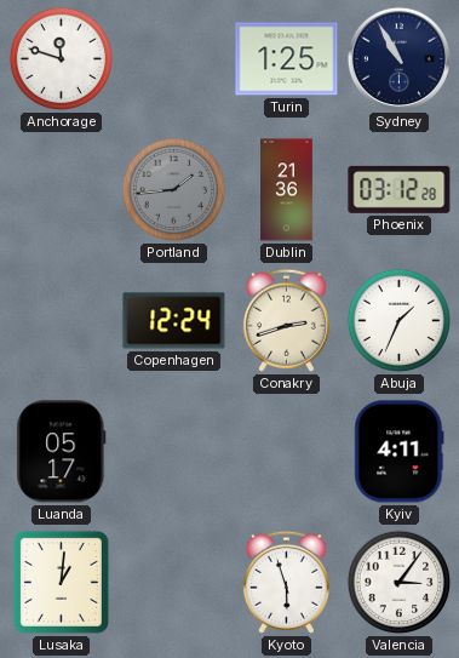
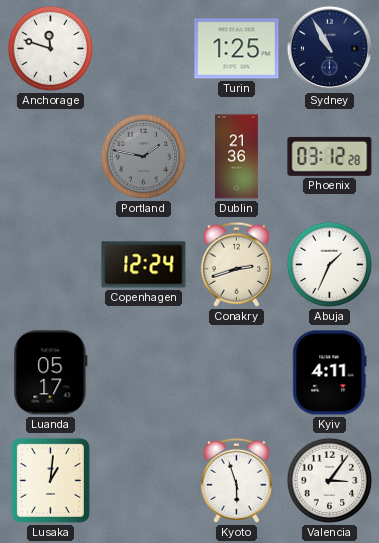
Portland: 1:44 -> 1:47 (144, 157)
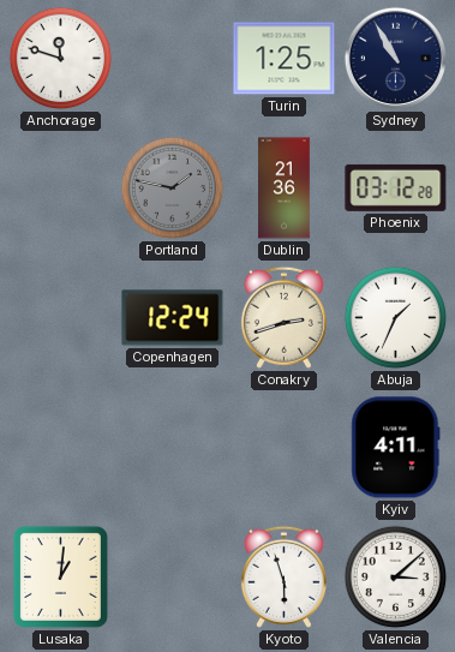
Luanda: 05:17 -> none (51, 373)
Valencia: 3:06 -> 3:08 (396, 578)
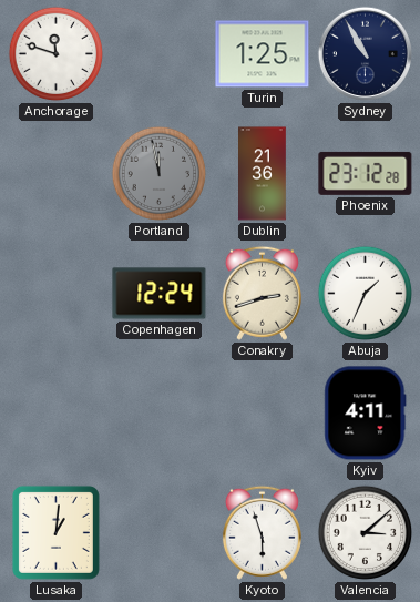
Portland: 1:47 -> 11:58 (160, 174)
Phoenix: 03:12 -> 23:12 (366, 173)
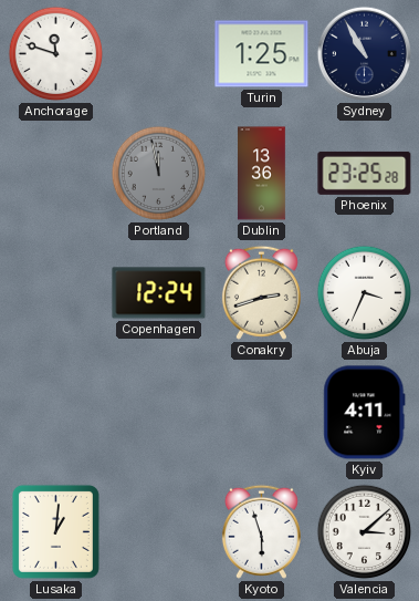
Dublin: 21:36 -> 13:36 (262, 174)
Phoenix: 23:12 -> 23:25 (365, 173)
Abuja: 1:34 -> 3:34 (365, 293)
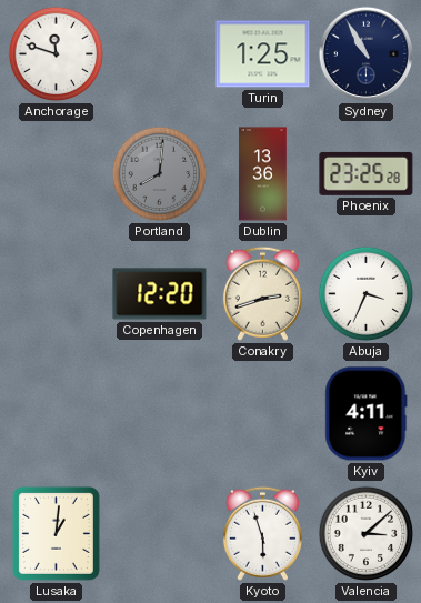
Portland: 11:58 -> 8:01 (160, 174)
Copenhagen: 12:24 -> 12:20 (160, 294)
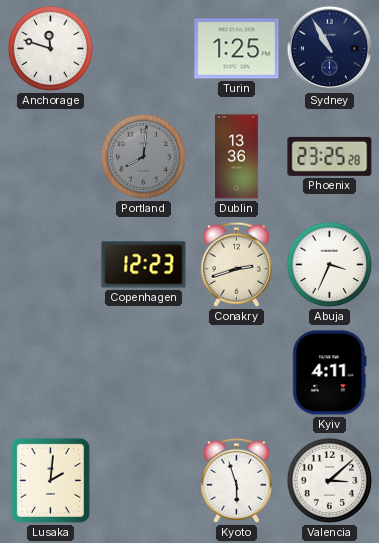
Copenhagen: 12:20 -> 12:23 (144, 265)
Lusaka: 1:01 -> 2:01 (50, 480)
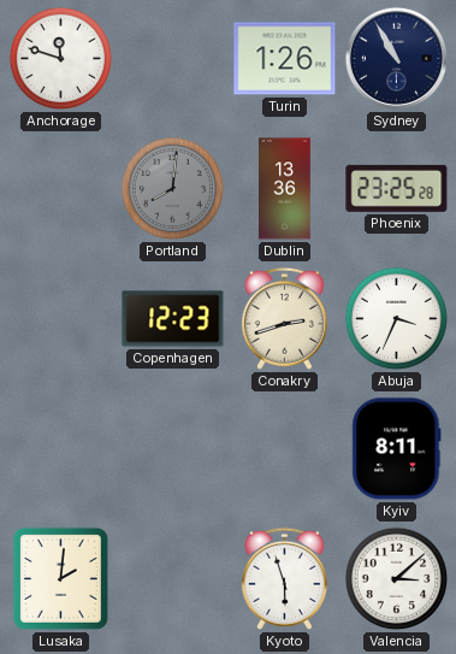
Turin: 1:25 -> 1:26 (285, 59)
Kyiv: 4:11 -> 8:11 (397, 449)
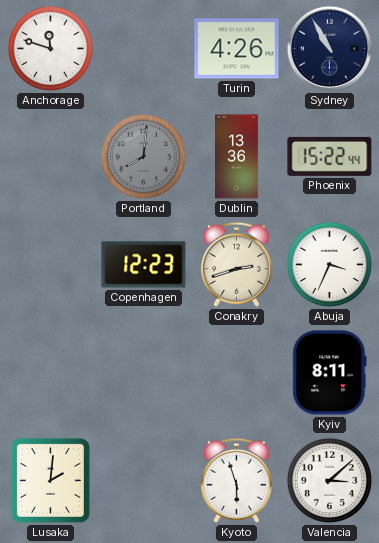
Turin: 1:26 -> 4:26 (237, 49)
Phoenix: 23:25 -> 15:22 (330, 156)
